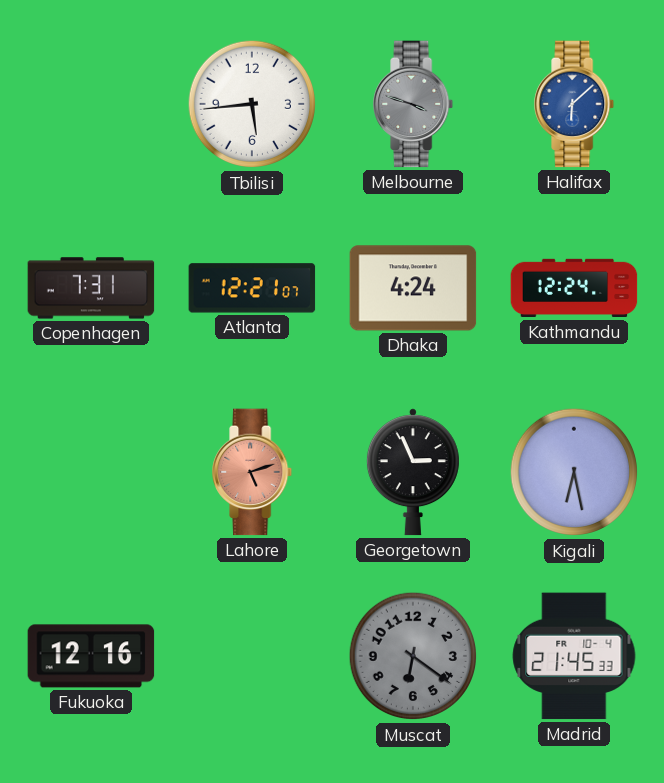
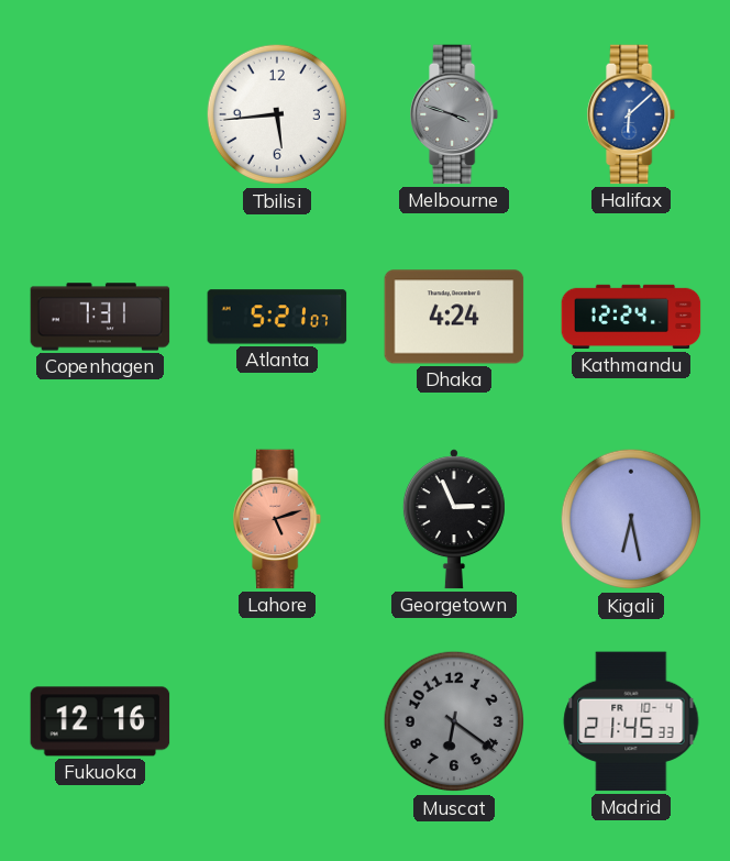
Atlanta: 12:21 -> 5:21 (277, 317)
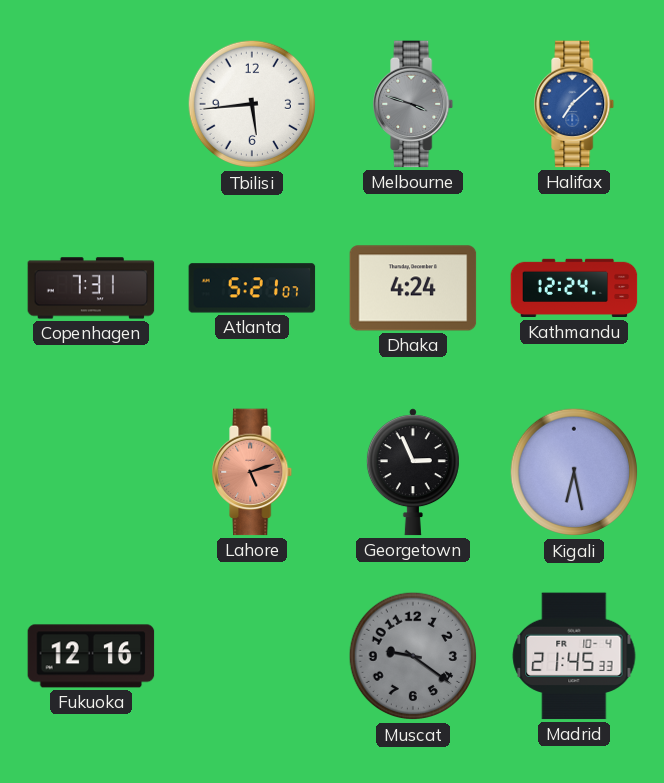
Halifax: 6:08 -> 7:08 (575, 104)
Muscat: 6:21 -> 9:21 (413, 656)
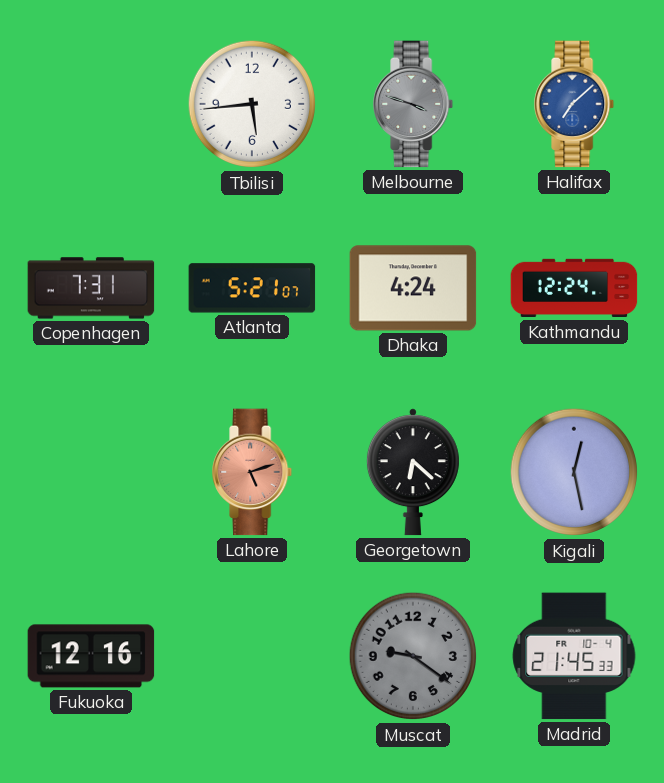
Georgetown: 2:56 -> 6:22 (413, 472)
Kigali: 6:28 -> 12:28 (574, 472)
